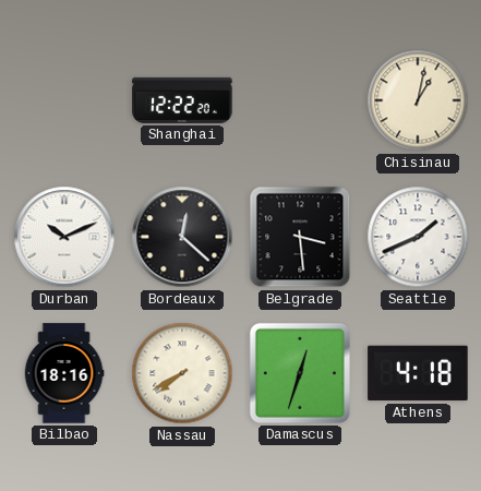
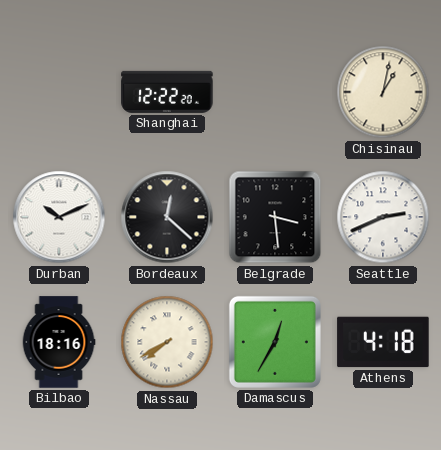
Seattle: 1:41 -> 2:41 (383, 217)
Damascus: 12:33 -> 12:35 (275, 342)
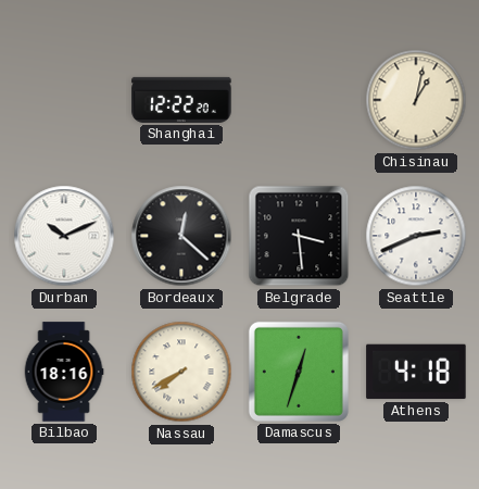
Damascus: 12:35 -> 12:33 (299, 372)
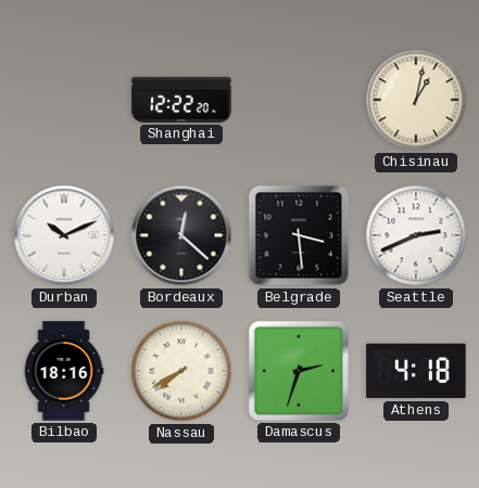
Damascus: 12:33 -> 2:33 (299, 371)
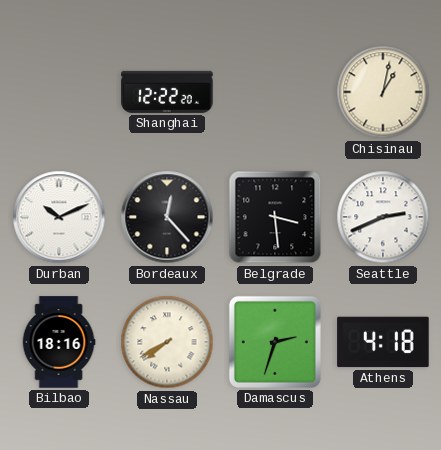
Bordeaux: 12:22 -> 12:23 (167, 217)
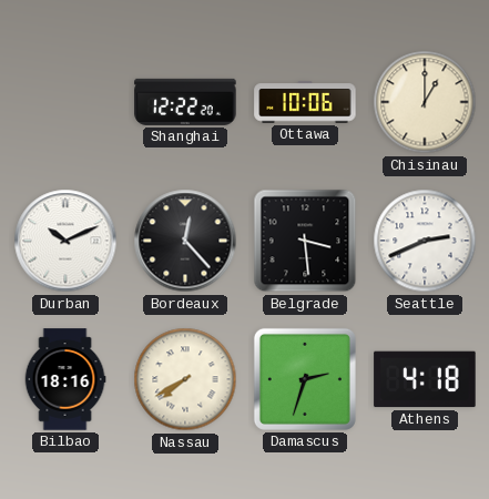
Ottawa: none -> 10:06 (305, 102)
Chisinau: 1:02 -> 1:00 (425, 102)
